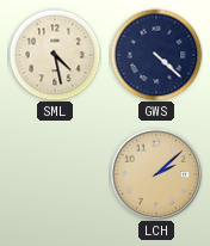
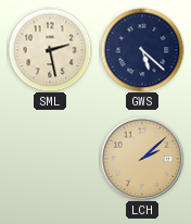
SML: 4:28 -> 2:28 (50, 50)
GWS: 4:22 -> 5:22 (142, 50)
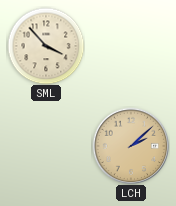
SML: 2:28 -> 3:53 (46, 46)
GWS: 5:22 -> none (142, 50)
